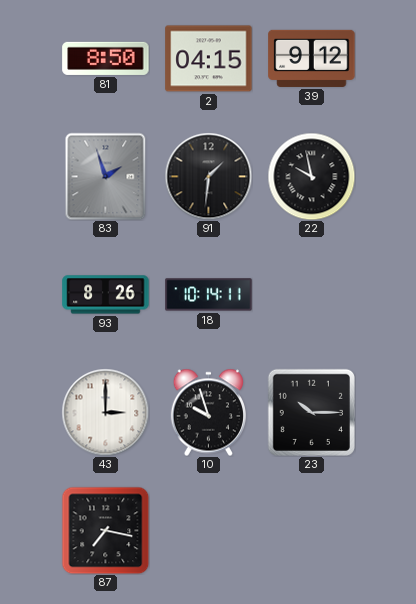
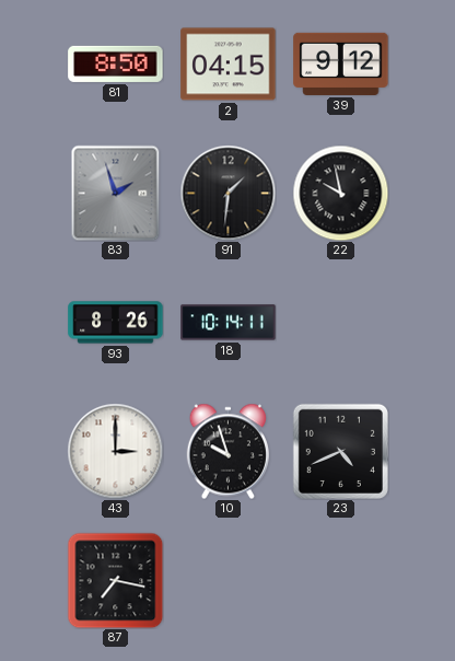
23: 10:15 -> 4:41 (340, 451)
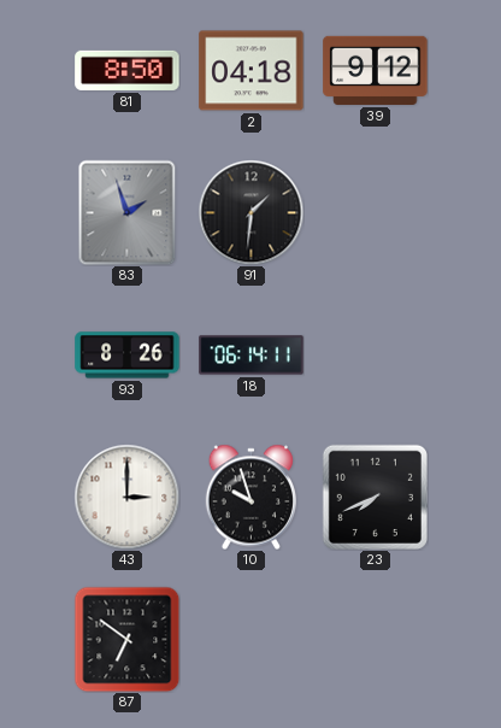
2: 04:15 -> 04:18 (252, 71)
22: 9:58 -> none (340, 193)
18: 10:14 -> 06:14 (252, 356)
23: 4:41 -> 7:41 (375, 497)
87: 7:17 -> 6:51 (126, 639)
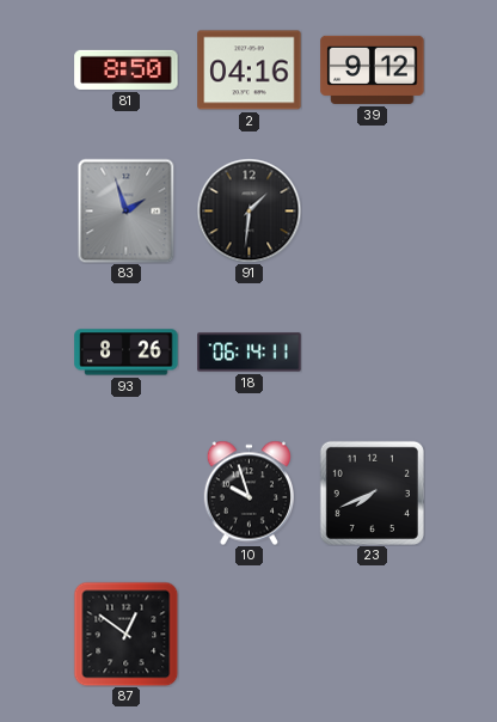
2: 04:18 -> 04:16 (250, 71)
43: 3:00 -> none (126, 497)
87: 6:51 -> 12:51 (125, 634)
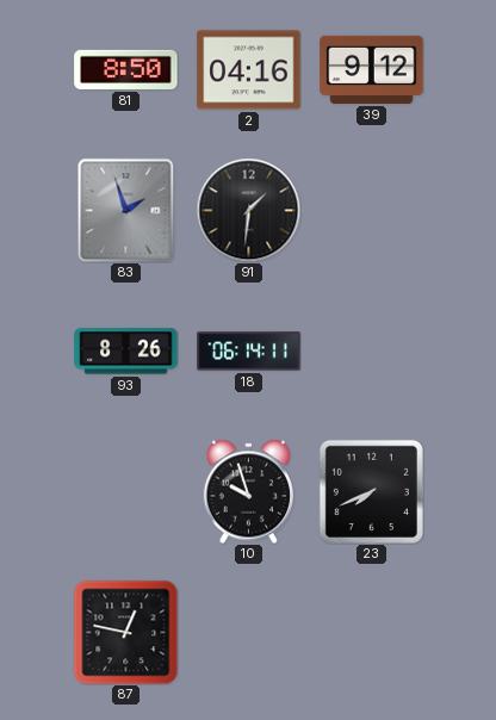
87: 12:51 -> 12:47 (125, 632)
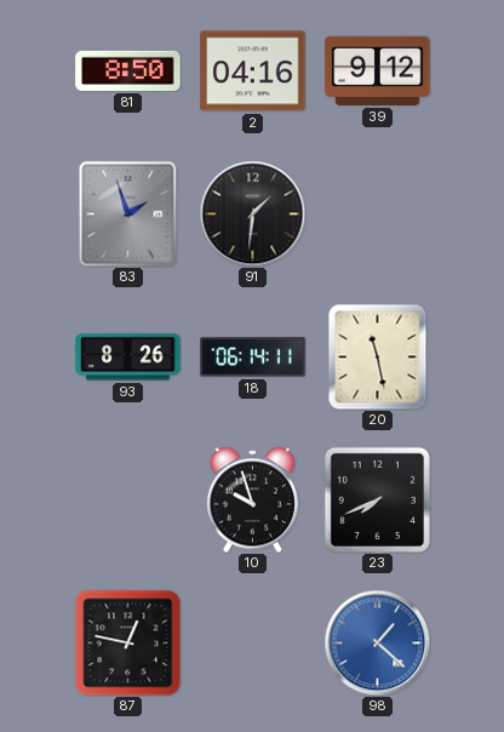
20: none -> 11:28 (378, 356)
98: none -> 1:22 (377, 642)
